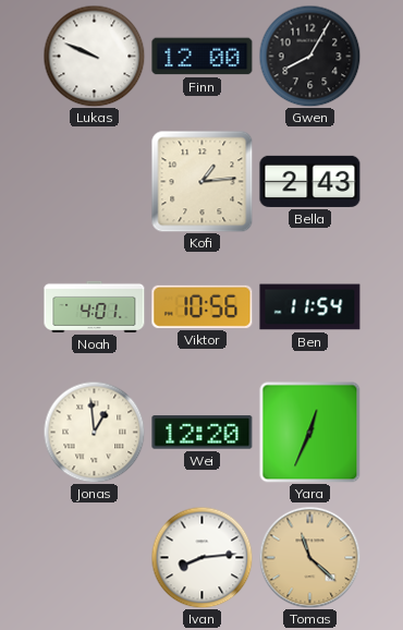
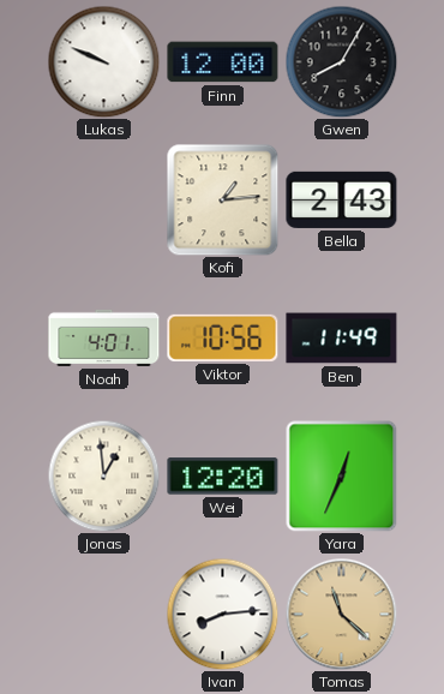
Ben: 11:54 -> 11:49 (342, 339)
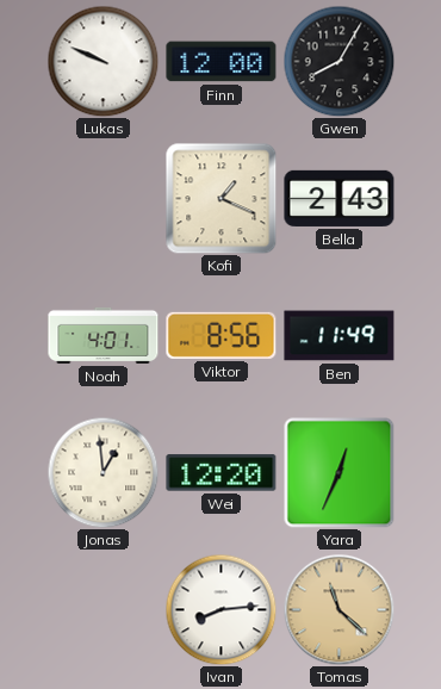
Kofi: 1:14 -> 1:19 (222, 199)
Viktor: 10:56 -> 8:56 (222, 335)
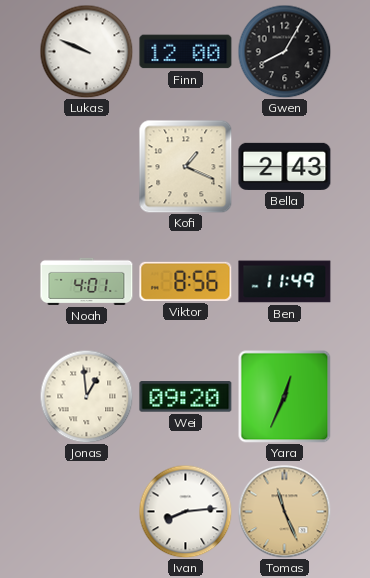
Wei: 12:20 -> 09:20 (186, 397)
Tomas: 11:22 -> 11:26 (284, 511)
